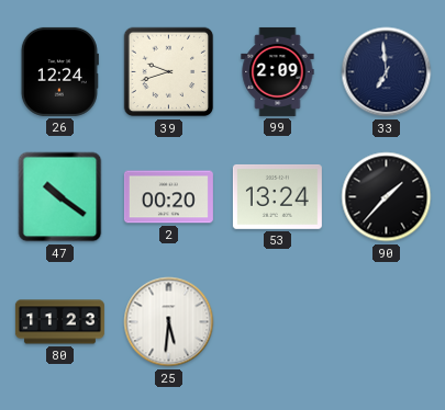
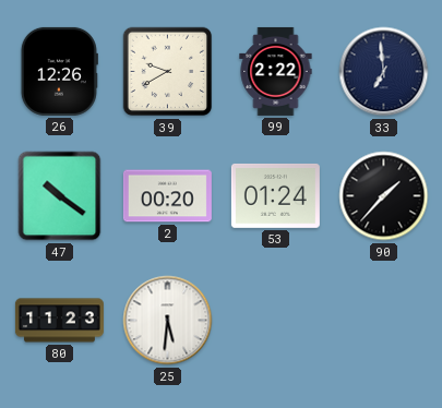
26: 12:24 -> 12:26 (59, 71)
39: 9:42 -> 9:40 (168, 72)
99: 2:09 -> 2:22 (276, 71)
53: 13:24 -> 01:24 (275, 195)
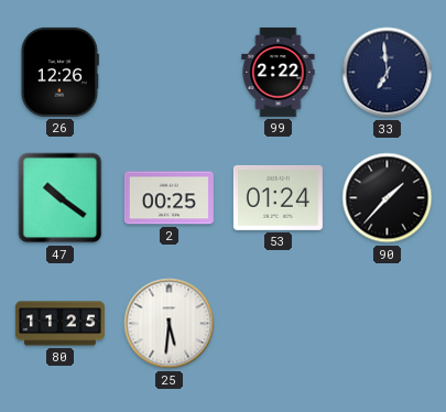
39: 9:40 -> none (168, 72)
2: 00:20 -> 00:25 (168, 198)
80: 11:23 -> 11:25 (59, 324)
